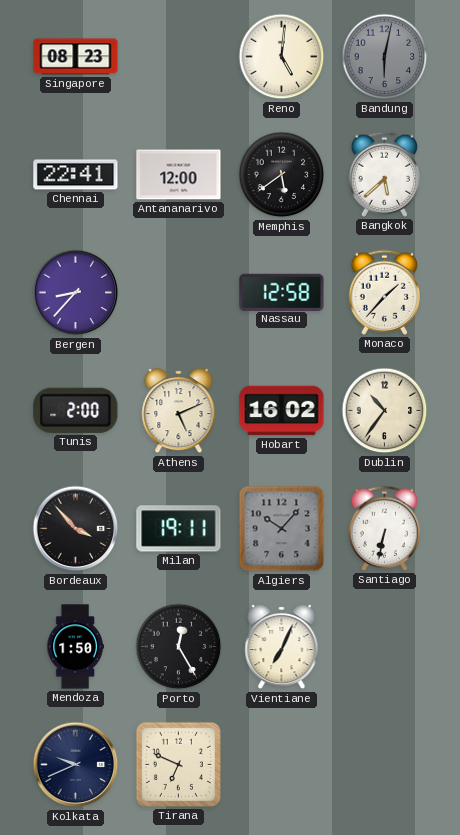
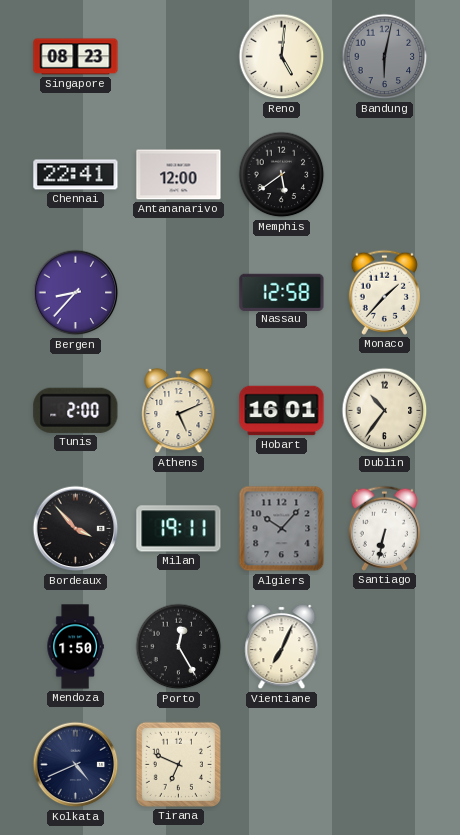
Bangkok: 5:38 -> none (384, 174)
Hobart: 16:02 -> 16:01 (282, 411)
Kolkata: 9:41 -> 4:41 (76, 765)
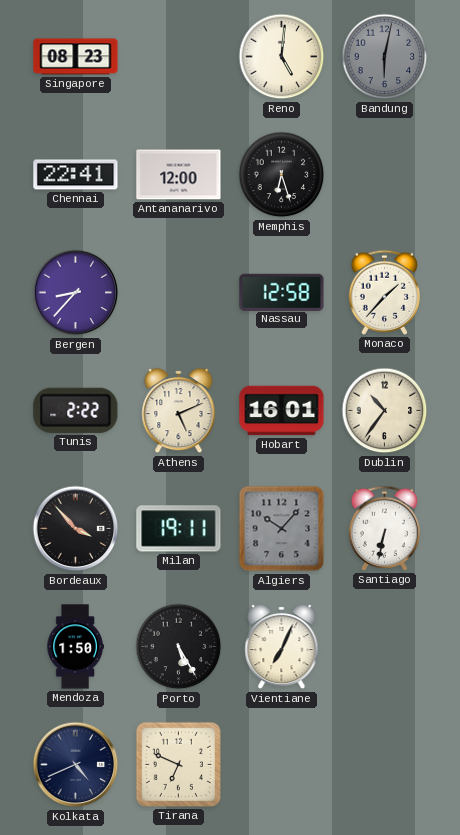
Memphis: 5:39 -> 6:27 (282, 175)
Tunis: 2:00 -> 2:22 (76, 410)
Porto: 12:25 -> 5:25 (179, 647)
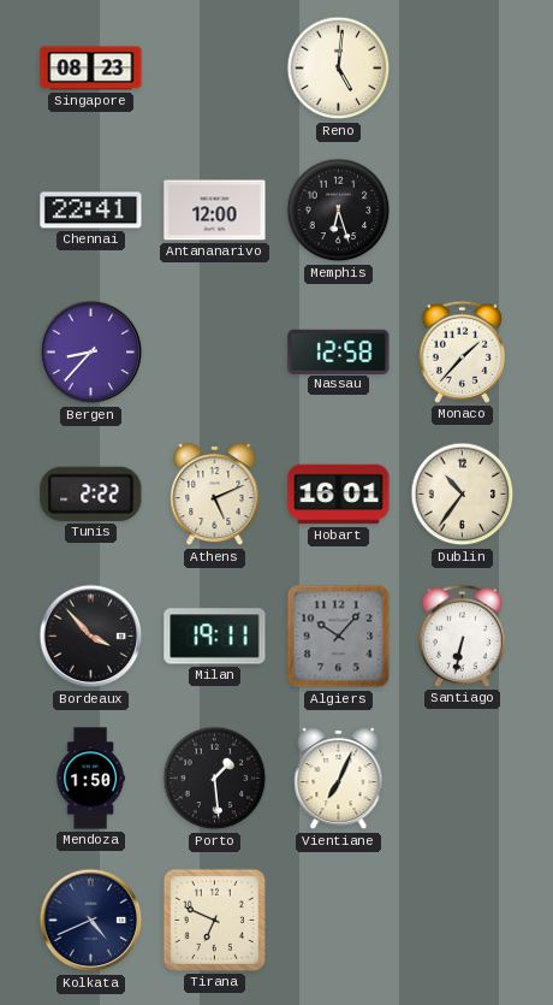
Bandung: 6:02 -> none (385, 57)
Porto: 5:25 -> 1:29 (215, 779)
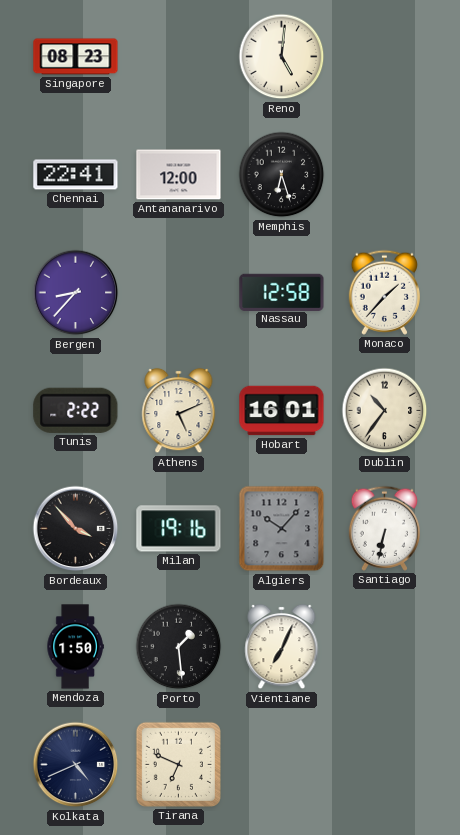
Milan: 19:11 -> 19:16 (179, 529)
